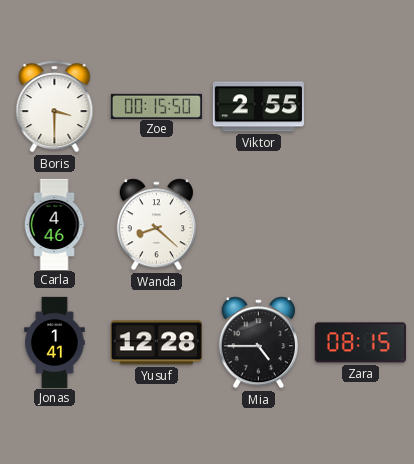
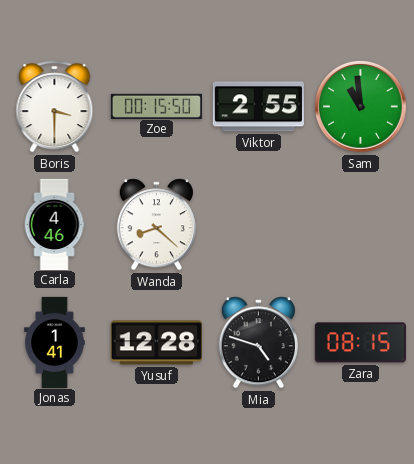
Sam: none -> 10:59 (360, 106)
Mia: 4:45 -> 4:48 (258, 343)
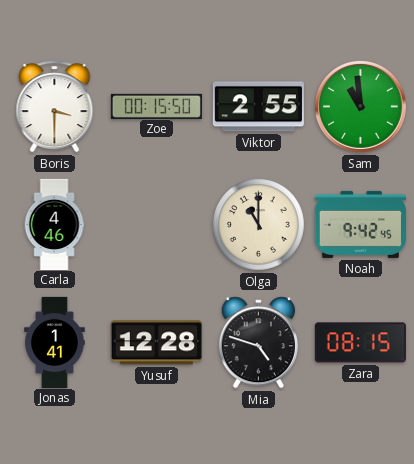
Wanda: 8:22 -> none (156, 225)
Olga: none -> 11:00 (259, 225)
Noah: none -> 9:42 (360, 224)
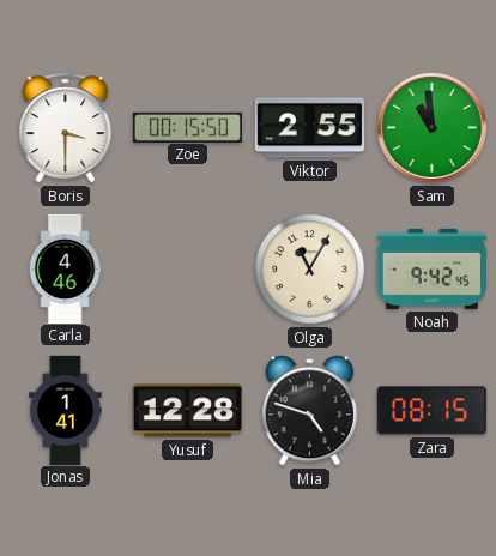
Olga: 11:00 -> 11:05 (310, 270)
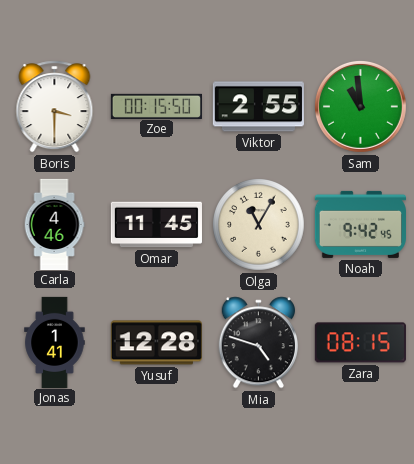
Omar: none -> 11:45 (156, 225)
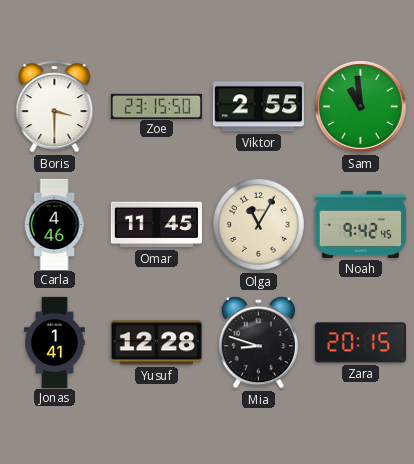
Zoe: 00:15 -> 23:15 (156, 106)
Mia: 4:48 -> 8:48 (258, 343)
Zara: 08:15 -> 20:15 (360, 343)
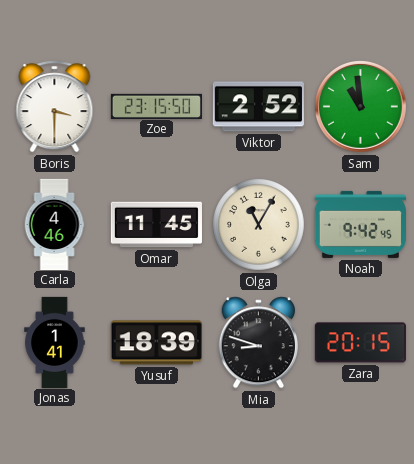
Viktor: 2:55 -> 2:52 (258, 107)
Yusuf: 12:28 -> 18:39 (156, 343)
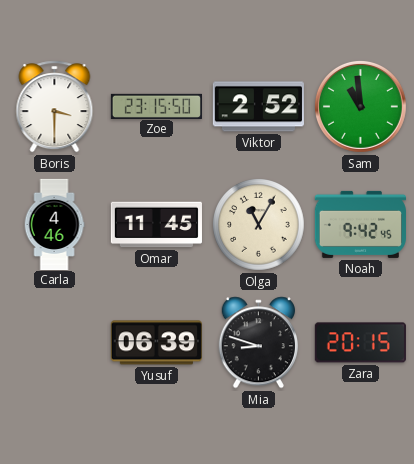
Jonas: 1:41 -> none (55, 342)
Yusuf: 18:39 -> 06:39 (156, 343)
